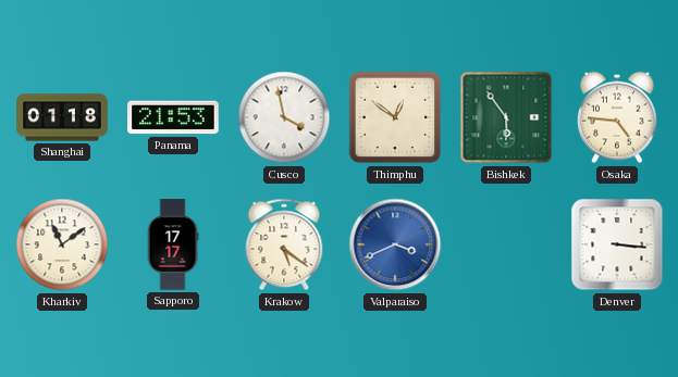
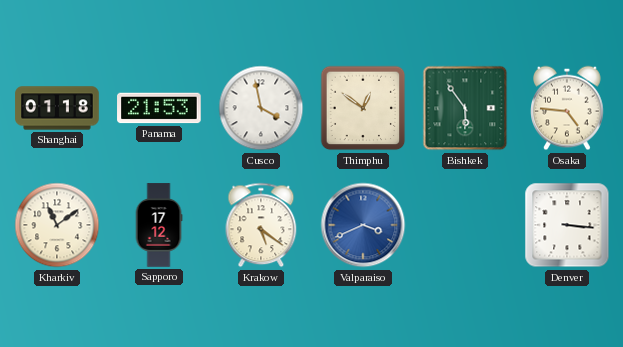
Sapporo: 17:17 -> 17:12 (159, 225)
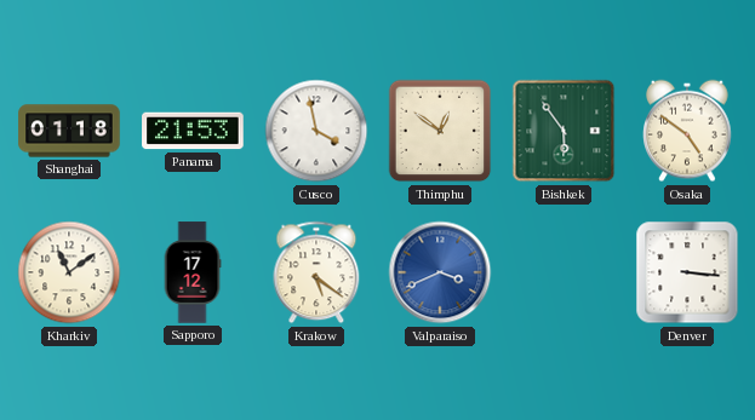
Osaka: 4:46 -> 4:51 (687, 131)
